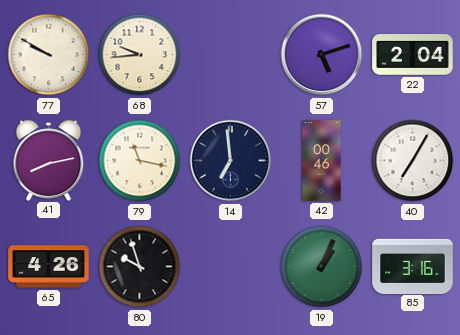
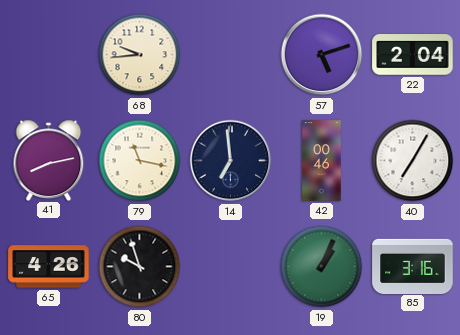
77: 9:50 -> none (49, 55)
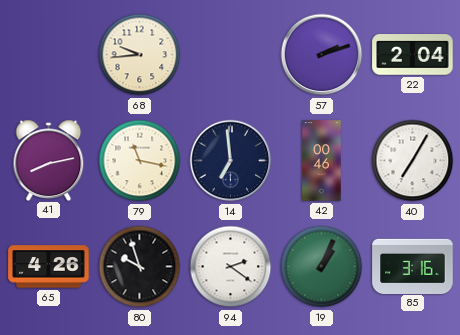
57: 5:12 -> 2:12 (322, 55)
94: none -> 2:21 (231, 267)
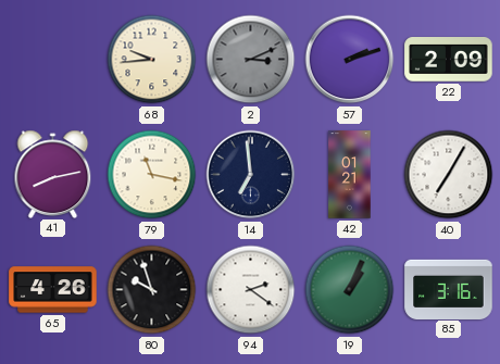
2: none -> 3:11 (251, 60)
22: 2:04 -> 2:09 (449, 60)
42: 00:46 -> 01:21 (350, 175)
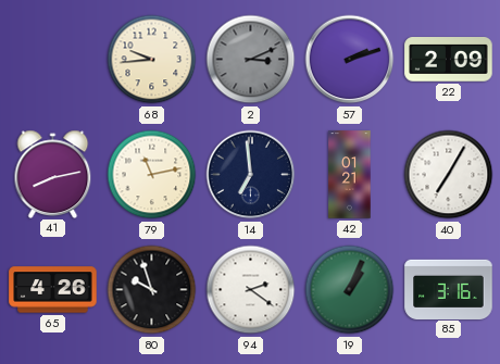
79: 11:17 -> 11:13 (152, 175)
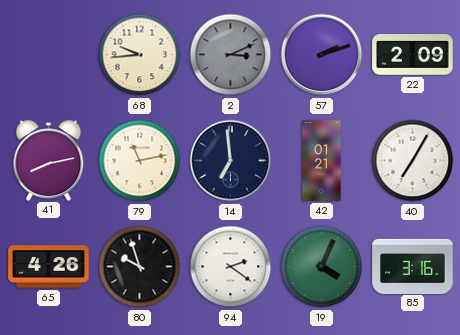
19: 1:04 -> 4:04 (322, 267)
